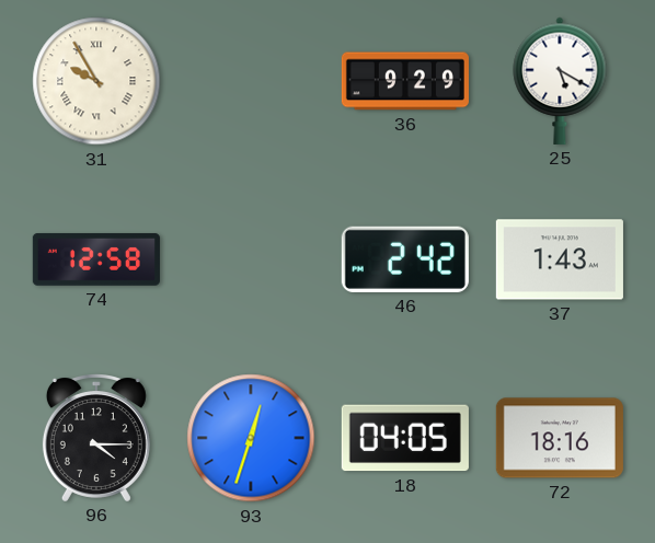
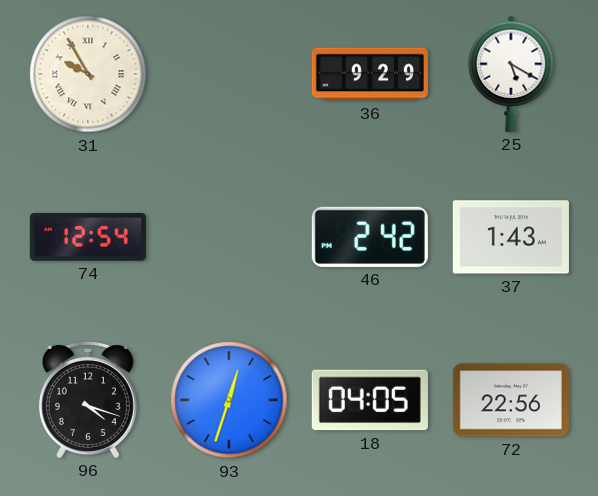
74: 12:58 -> 12:54 (88, 237)
96: 4:15 -> 4:18 (88, 400)
72: 18:16 -> 22:56 (511, 400)
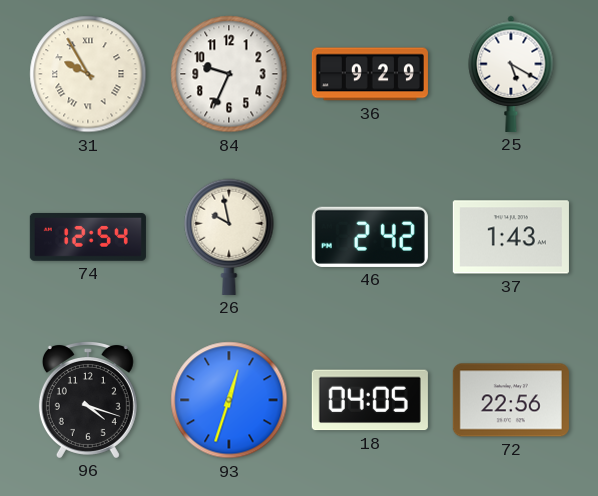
84: none -> 9:34 (229, 74)
26: none -> 9:58 (229, 237)
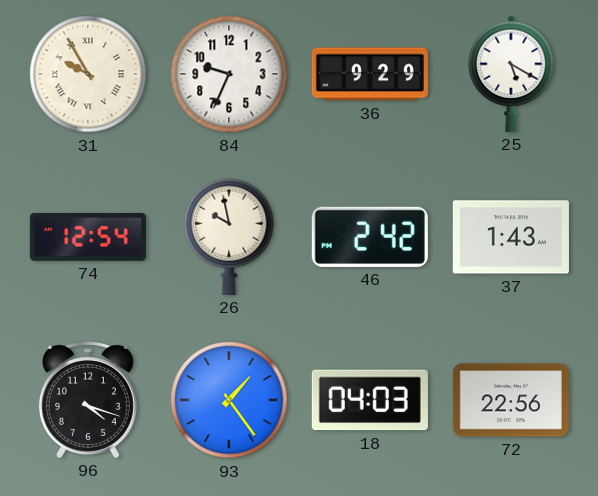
93: 12:33 -> 1:24 (229, 400)
18: 04:05 -> 04:03 (370, 400)
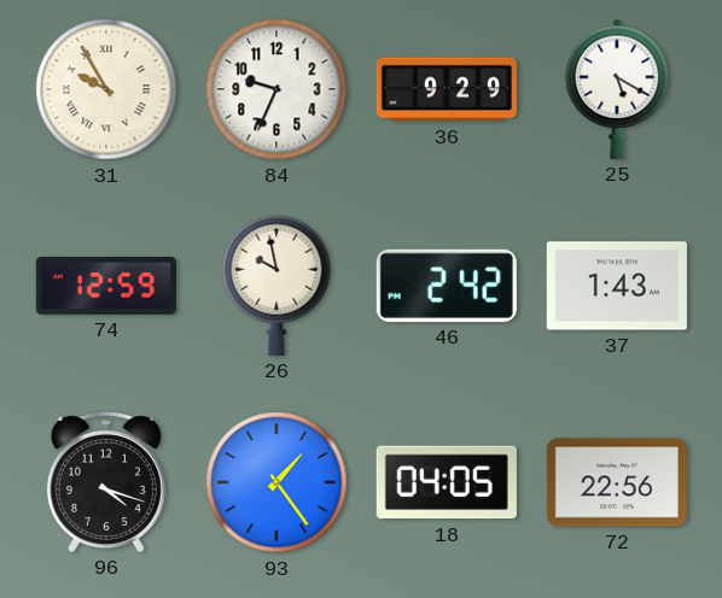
74: 12:54 -> 12:59 (106, 286)
18: 04:03 -> 04:05 (447, 482)
